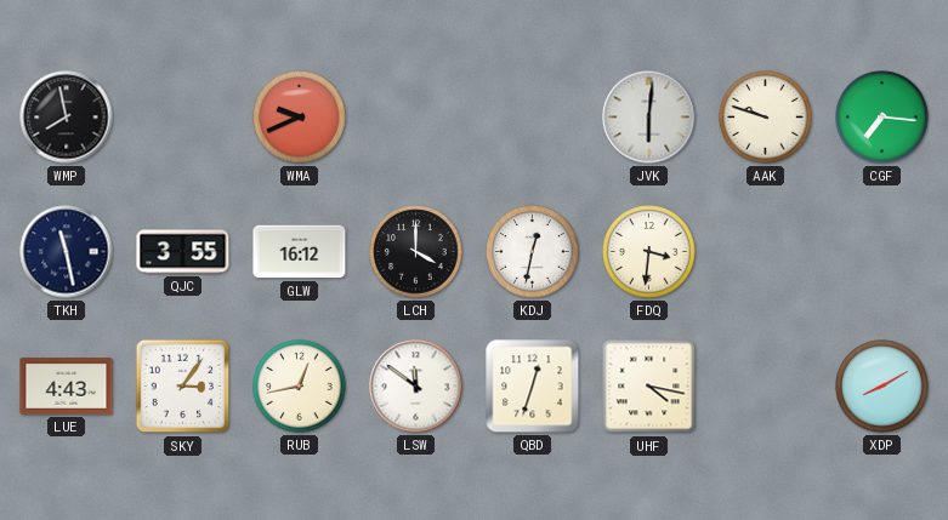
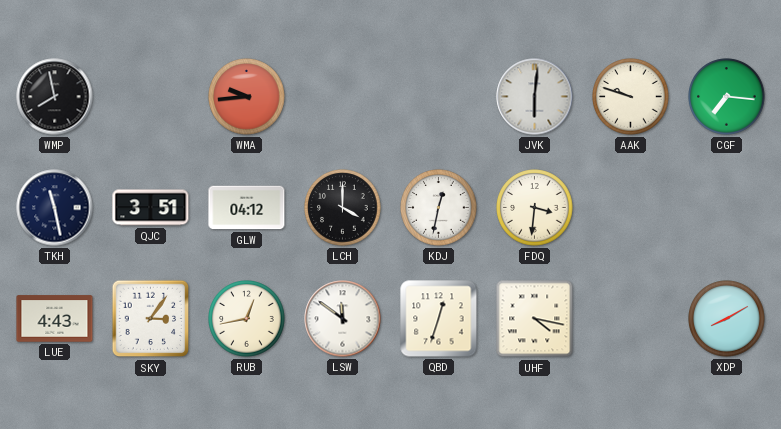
WMA: 9:41 -> 9:44 (247, 97)
QJC: 3:55 -> 3:51 (151, 208)
GLW: 16:12 -> 04:12 (247, 208)
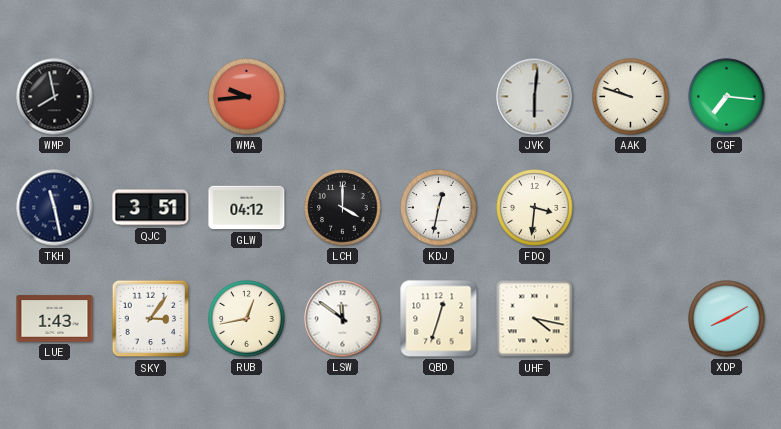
LUE: 4:43 -> 1:43 (55, 319)
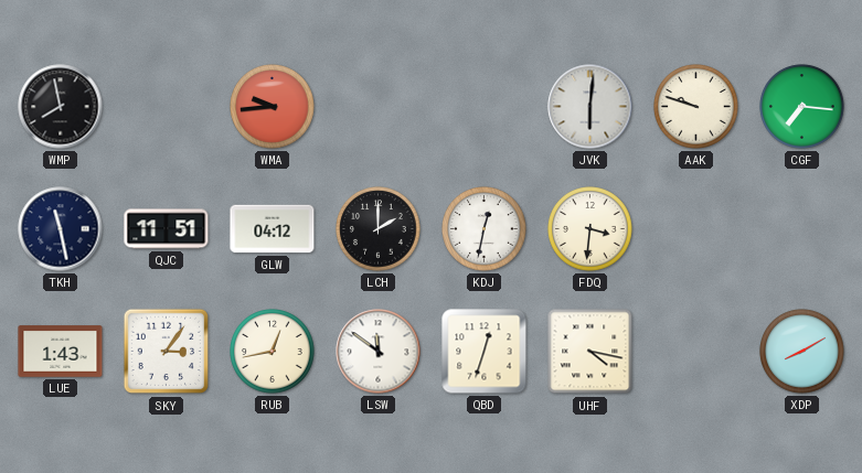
QJC: 3:51 -> 11:51 (167, 229)
LCH: 4:00 -> 2:00 (379, 229)
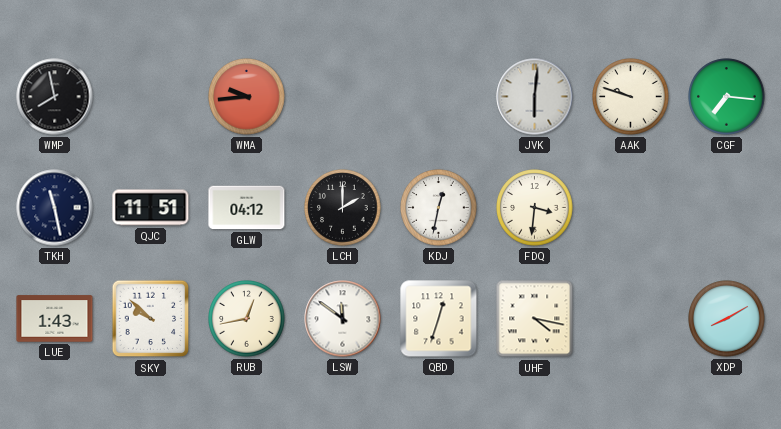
SKY: 3:06 -> 9:52 (151, 319)
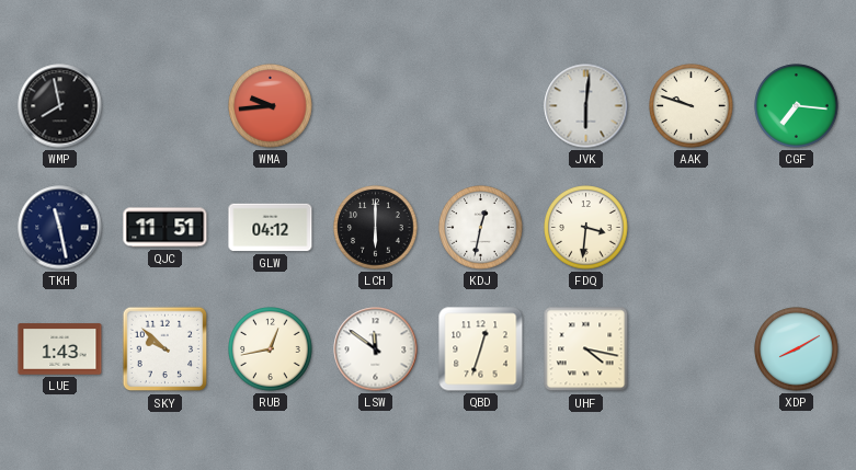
LCH: 2:00 -> 6:00 (376, 228)
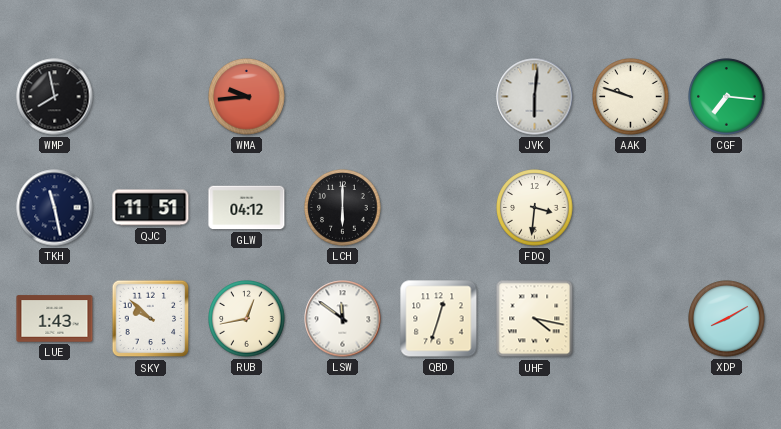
KDJ: 12:32 -> none (481, 228)
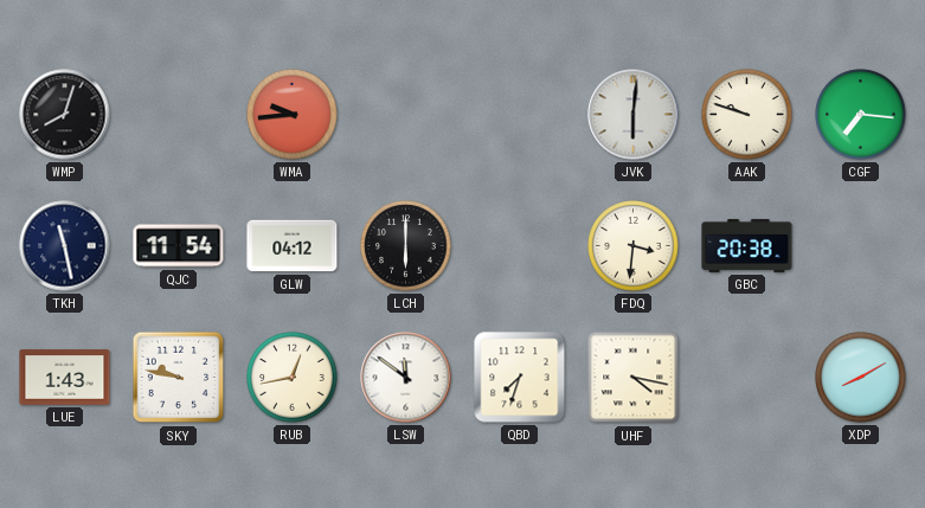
WMP: 7:58 -> 8:03 (65, 115)
QJC: 11:51 -> 11:54 (179, 246)
GBC: none -> 20:38 (747, 245)
SKY: 9:52 -> 9:47 (179, 378)
QBD: 12:33 -> 7:33 (520, 378)
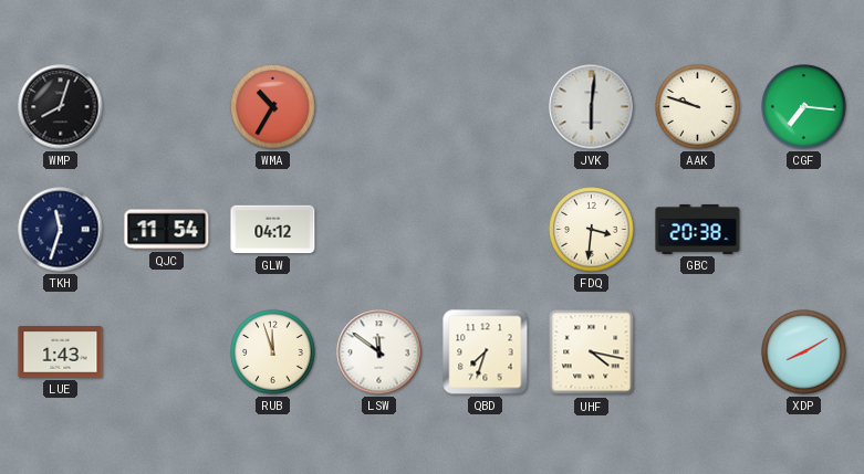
WMA: 9:44 -> 10:35 (273, 107)
TKH: 11:28 -> 11:33 (61, 230)
LCH: 6:00 -> none (406, 246)
SKY: 9:47 -> none (179, 378)
RUB: 12:43 -> 11:57 (273, 352)
